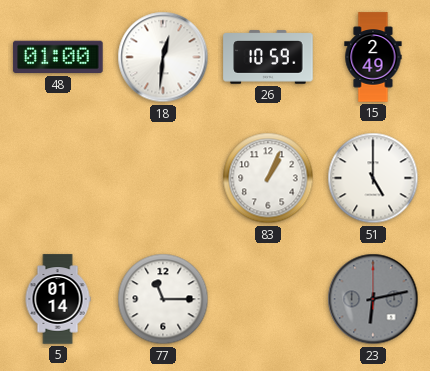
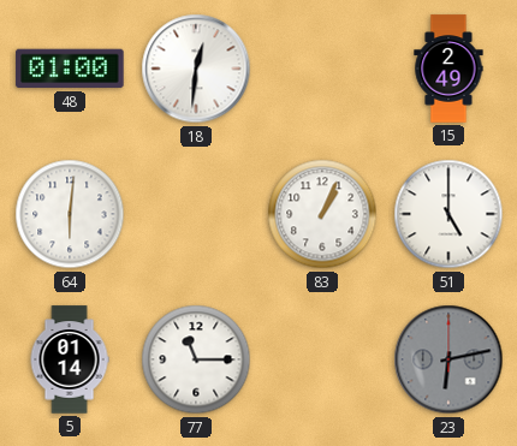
26: 10:59 -> none (268, 57)
64: none -> 6:01 (70, 214)
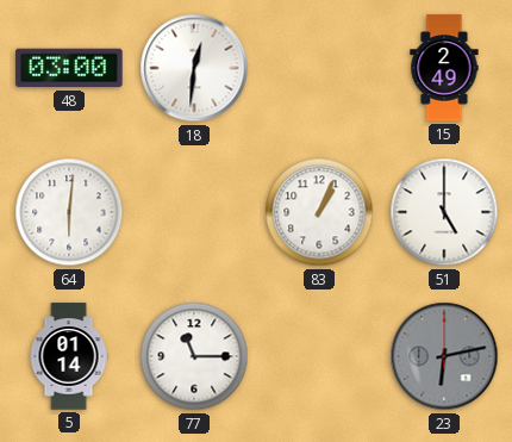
48: 01:00 -> 03:00 (69, 68)
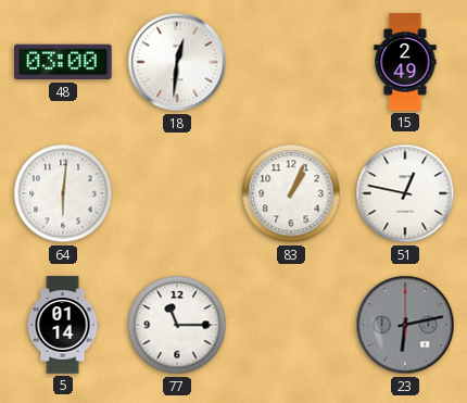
51: 5:00 -> 12:47 (405, 193)
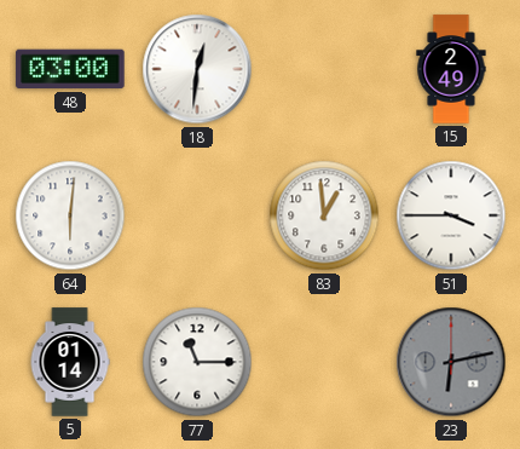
83: 1:04 -> 12:59 (324, 215)
51: 12:47 -> 3:45 (451, 215)
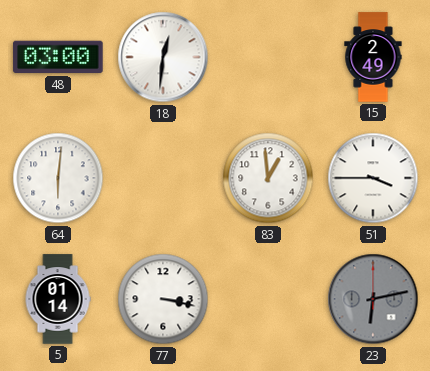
77: 11:15 -> 3:17 (163, 299)
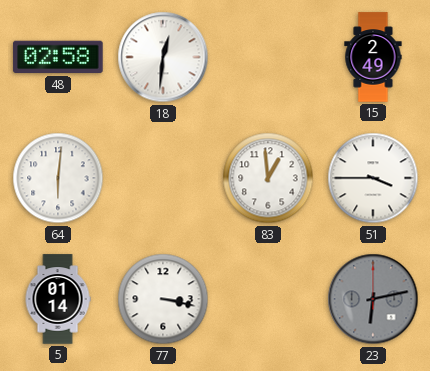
48: 03:00 -> 02:58 (58, 57)
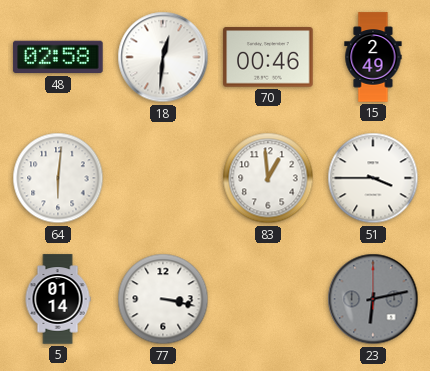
70: none -> 00:46 (268, 57)
